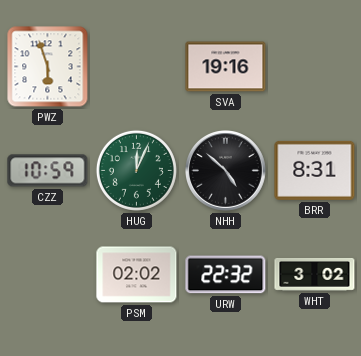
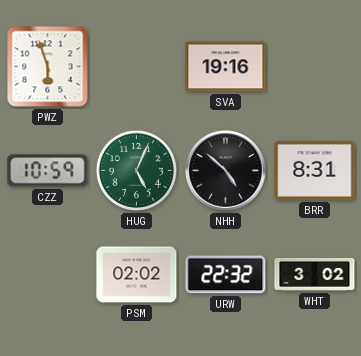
HUG: 12:04 -> 5:04 (136, 170)
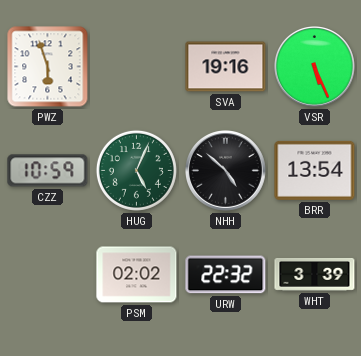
VSR: none -> 5:26 (315, 67)
BRR: 8:31 -> 13:54 (315, 170)
WHT: 3:02 -> 3:39 (315, 275)
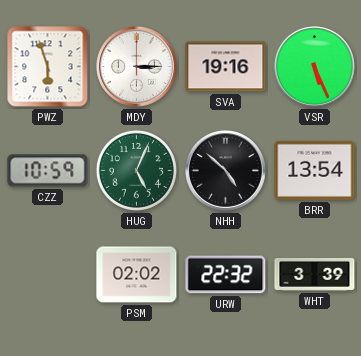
MDY: none -> 3:15 (137, 67)
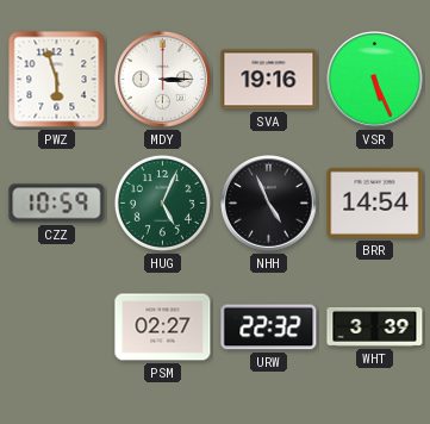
NHH: 4:52 -> 4:56 (269, 204)
BRR: 13:54 -> 14:54 (375, 202)
PSM: 02:02 -> 02:27 (163, 328)
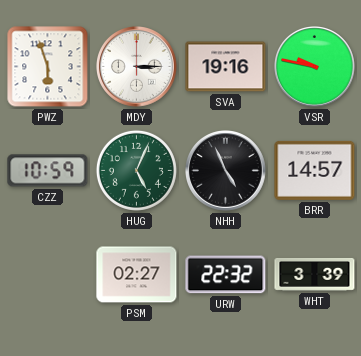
VSR: 5:26 -> 9:47 (315, 67)
BRR: 14:54 -> 14:57 (315, 170)
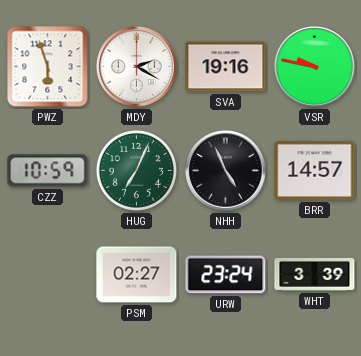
MDY: 3:15 -> 2:20 (137, 67)
HUG: 5:04 -> 7:04 (136, 170)
URW: 22:32 -> 23:24 (226, 275)
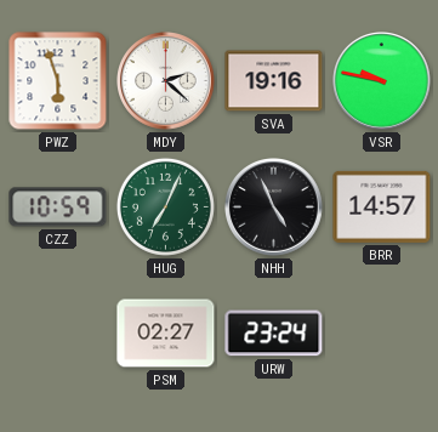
MDY: 2:20 -> 2:22 (166, 81)
WHT: 3:39 -> none (315, 275)
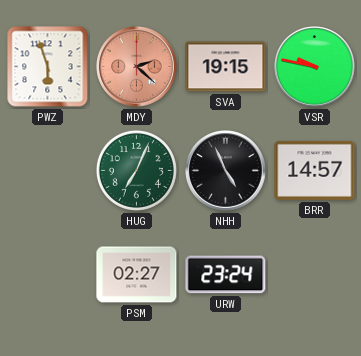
MDY dial: white -> salmon (137, 67)
SVA: 19:16 -> 19:15 (226, 67)
CZZ: 10:59 -> none (58, 208)
